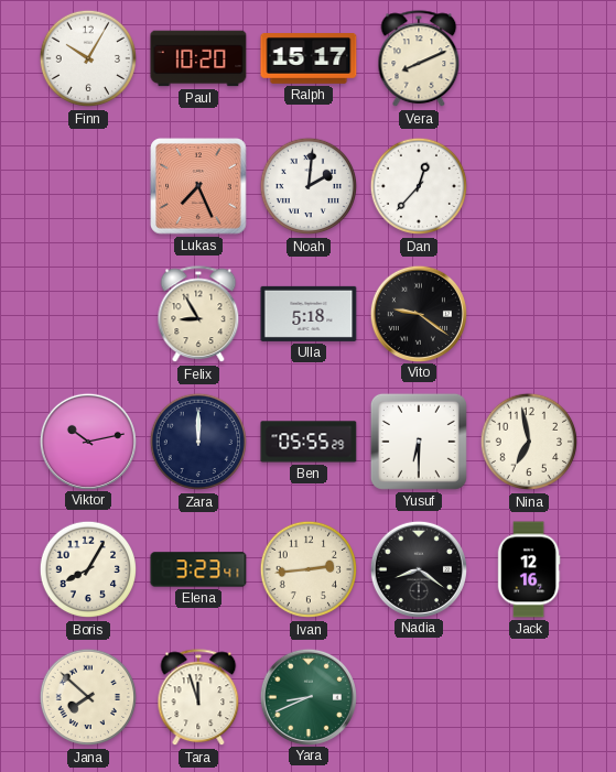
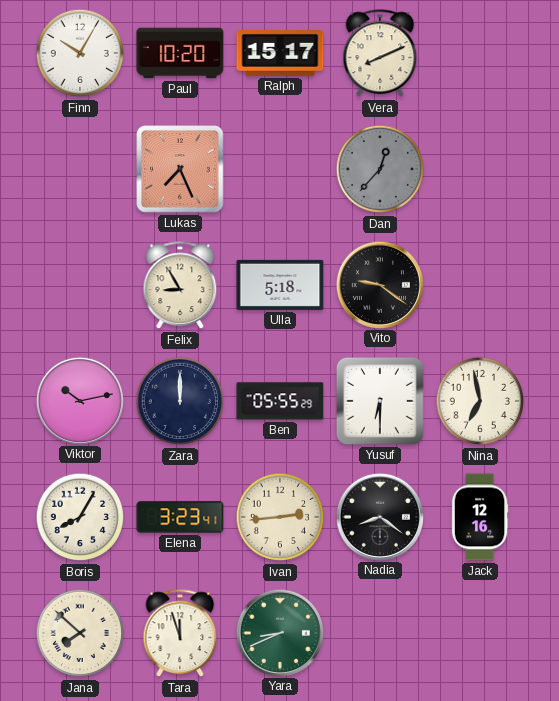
Noah: 2:01 -> none (307, 186)
Dan dial: white -> grey (379, 169)
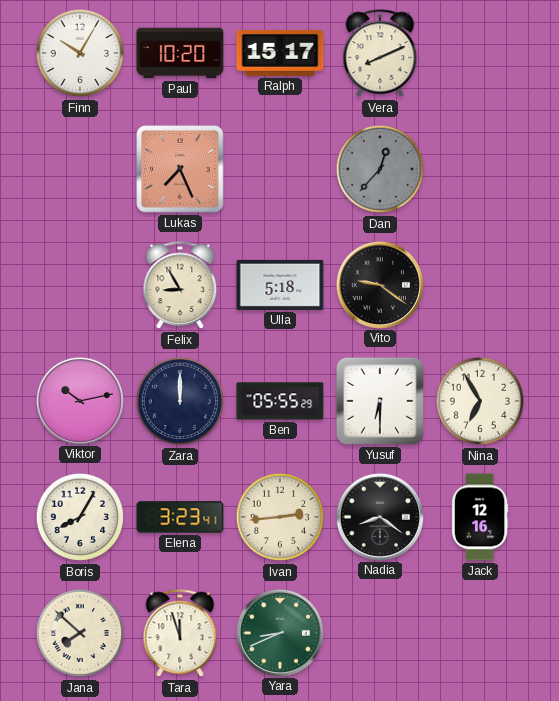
Nina: 6:58 -> 6:55 (479, 401)
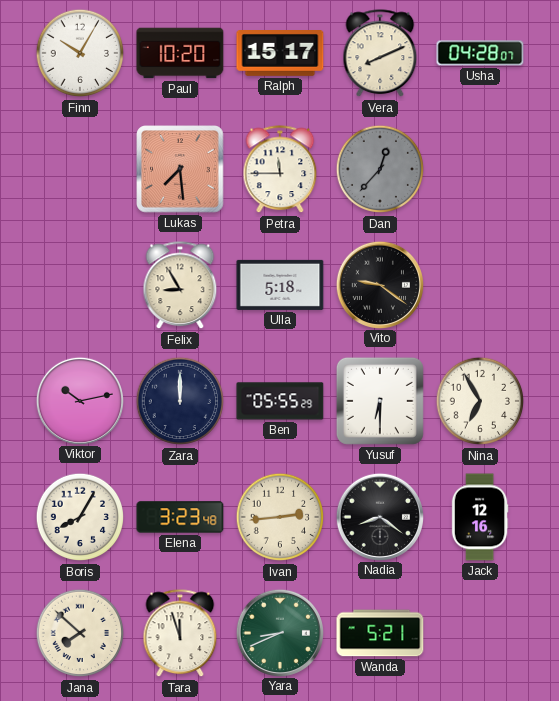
Usha: none -> 04:28 (480, 53)
Lukas: 7:26 -> 7:29 (180, 169)
Petra: none -> 11:45 (280, 170)
Elena: 3:23:41 -> 3:23:48 (180, 517)
Wanda: none -> 5:21 (380, 633)
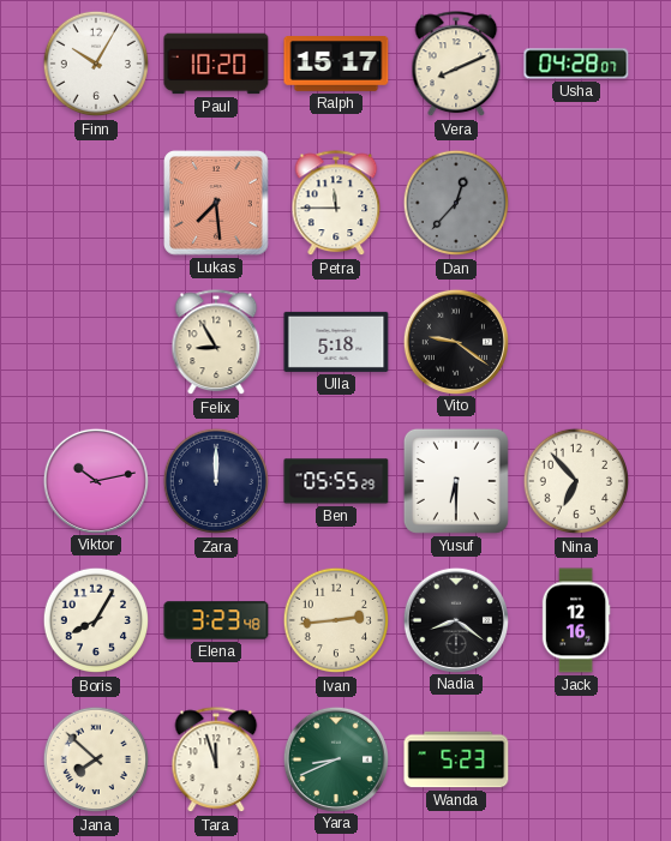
Nina: 6:55 -> 6:53 (575, 481)
Wanda: 5:21 -> 5:23 (456, 759)
